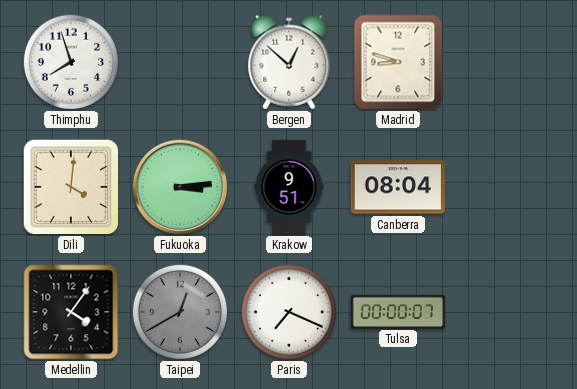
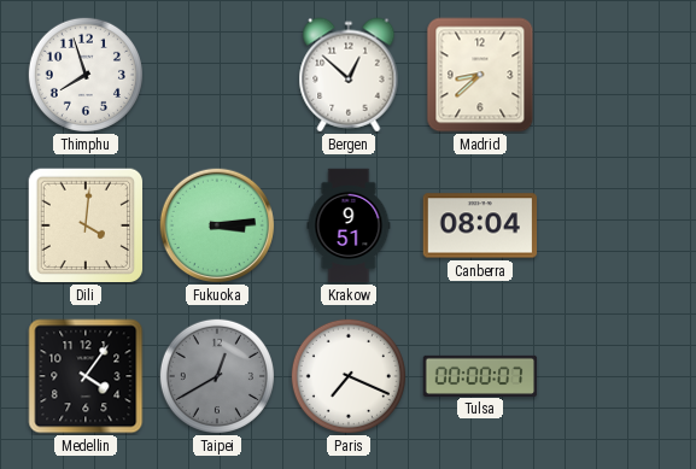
Madrid: 8:48 -> 8:38 (480, 75)
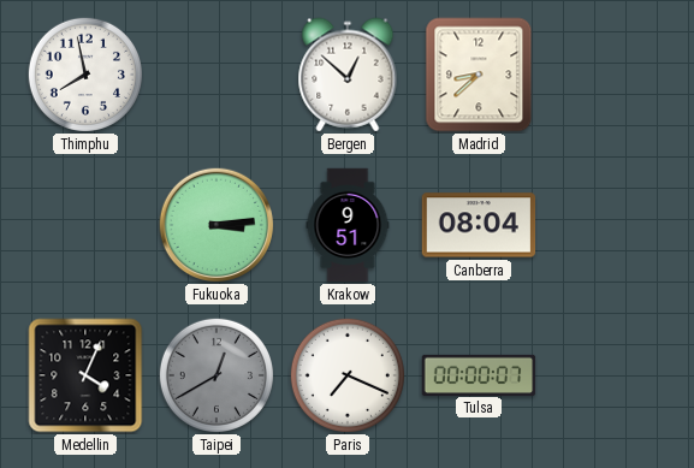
Thimphu: 7:57 -> 7:58 (85, 75)
Dili: 4:01 -> none (86, 225)
Medellin: 4:06 -> 4:04 (85, 375)
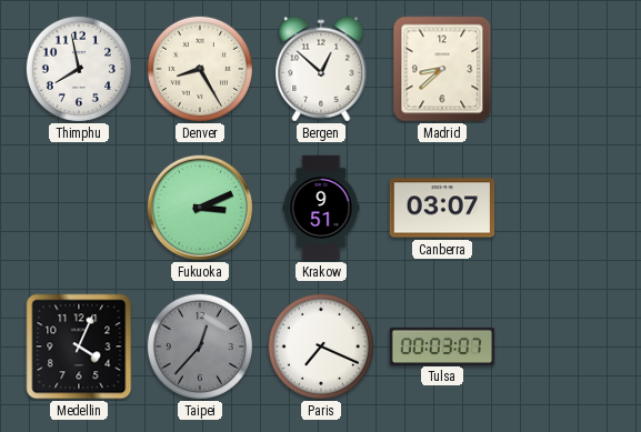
Denver: none -> 8:25 (200, 69)
Fukuoka: 3:14 -> 3:11 (200, 208)
Canberra: 08:04 -> 03:07 (442, 208)
Taipei: 12:40 -> 12:37 (200, 346)
Tulsa: 00:00 -> 00:03 (442, 345)
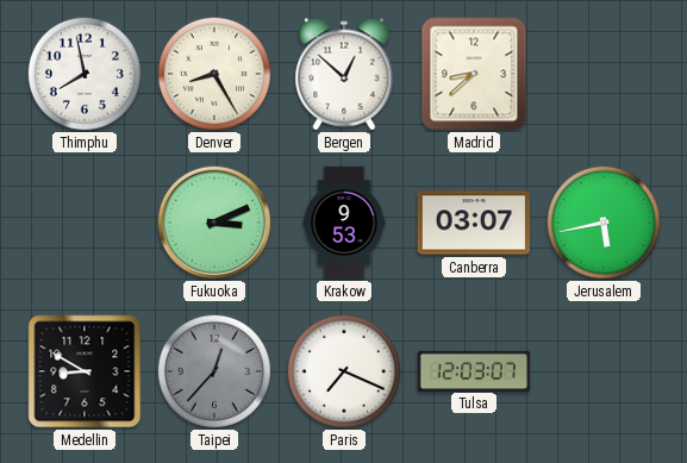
Krakow: 9:51 -> 9:53 (344, 223)
Jerusalem: none -> 5:43 (604, 223)
Medellin: 4:04 -> 8:50 (85, 371)
Tulsa: 00:03 -> 12:03 (474, 370)
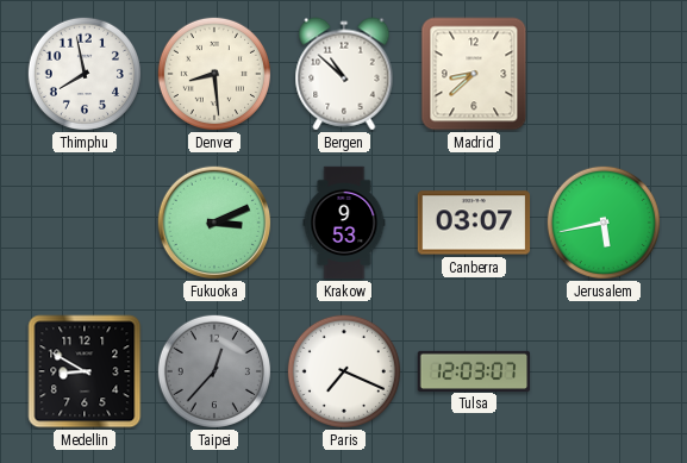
Denver: 8:25 -> 8:29 (214, 74)
Bergen: 12:52 -> 10:52 (344, 74)
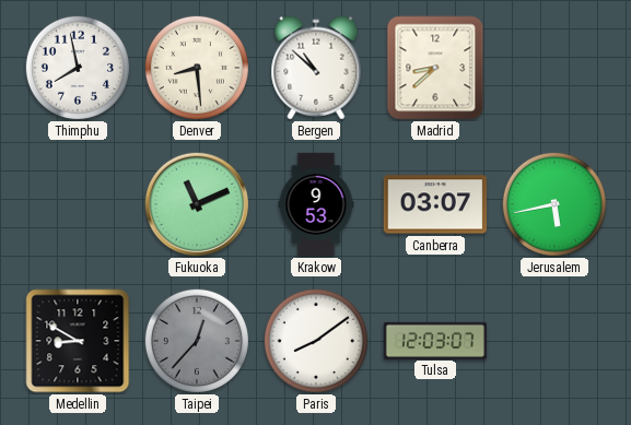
Fukuoka: 3:11 -> 11:11 (197, 204)
Paris: 7:19 -> 8:09 (316, 341)
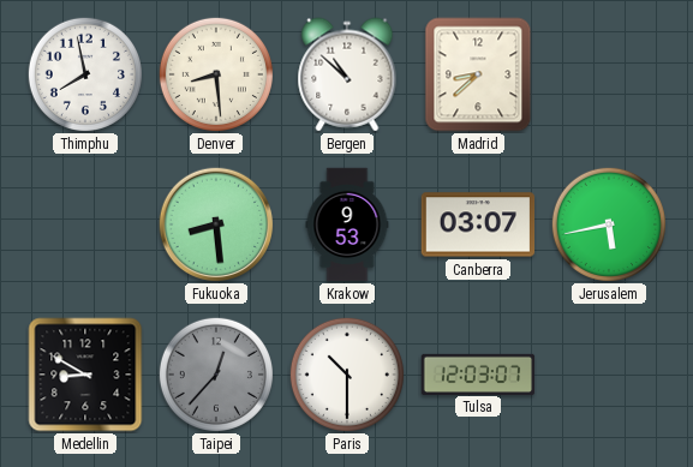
Fukuoka: 11:11 -> 8:29 (216, 224)
Paris: 8:09 -> 10:30 (347, 375)
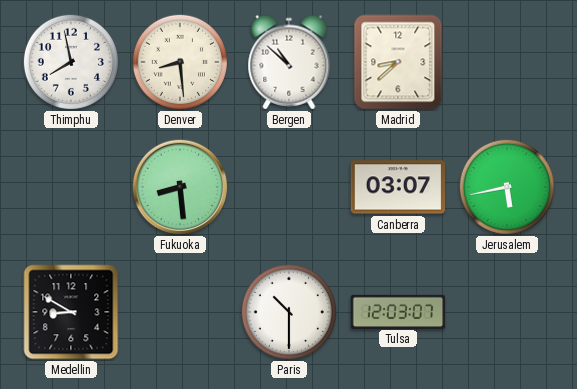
Krakow: 9:53 -> none (347, 224)
Taipei: 12:37 -> none (216, 375)
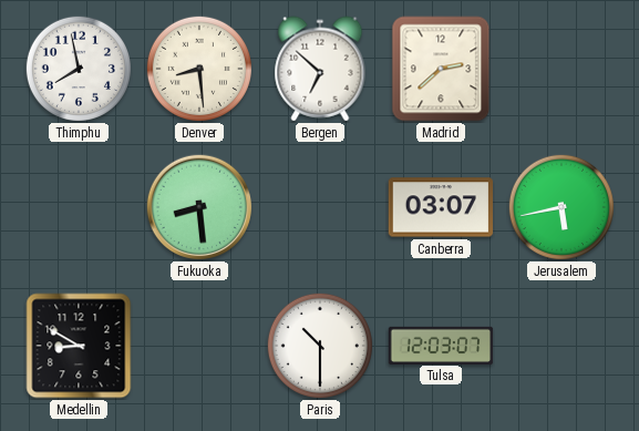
Bergen: 10:52 -> 6:52 (320, 69)
Madrid: 8:38 -> 2:38 (441, 69)
